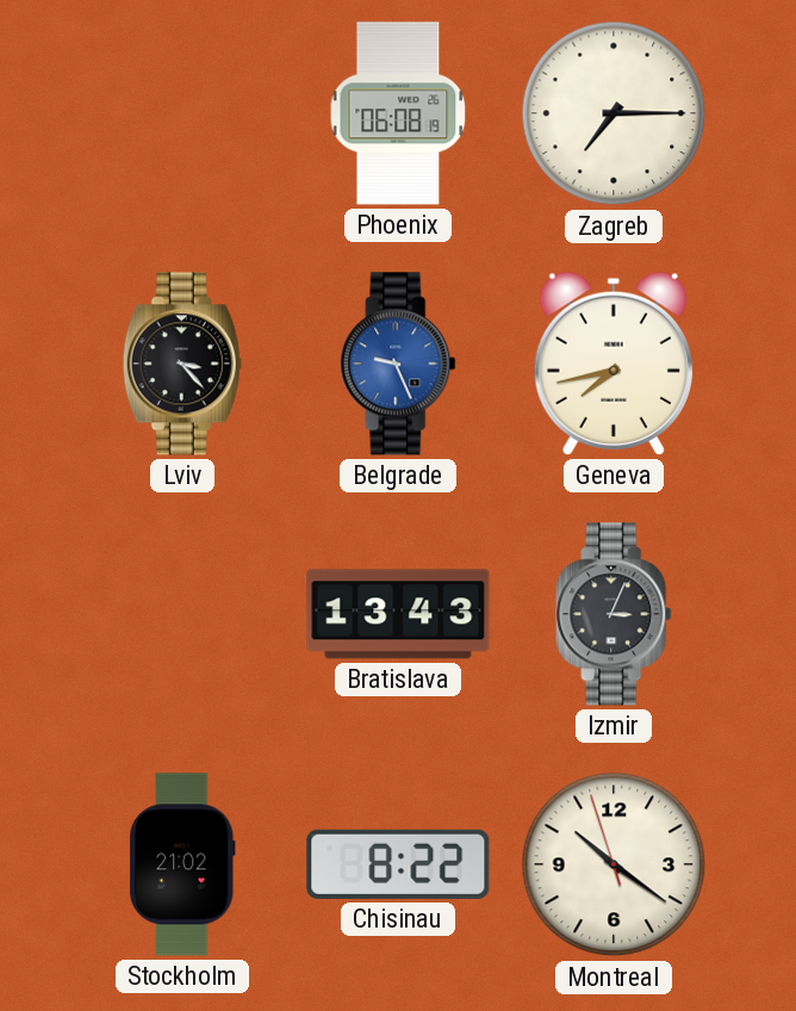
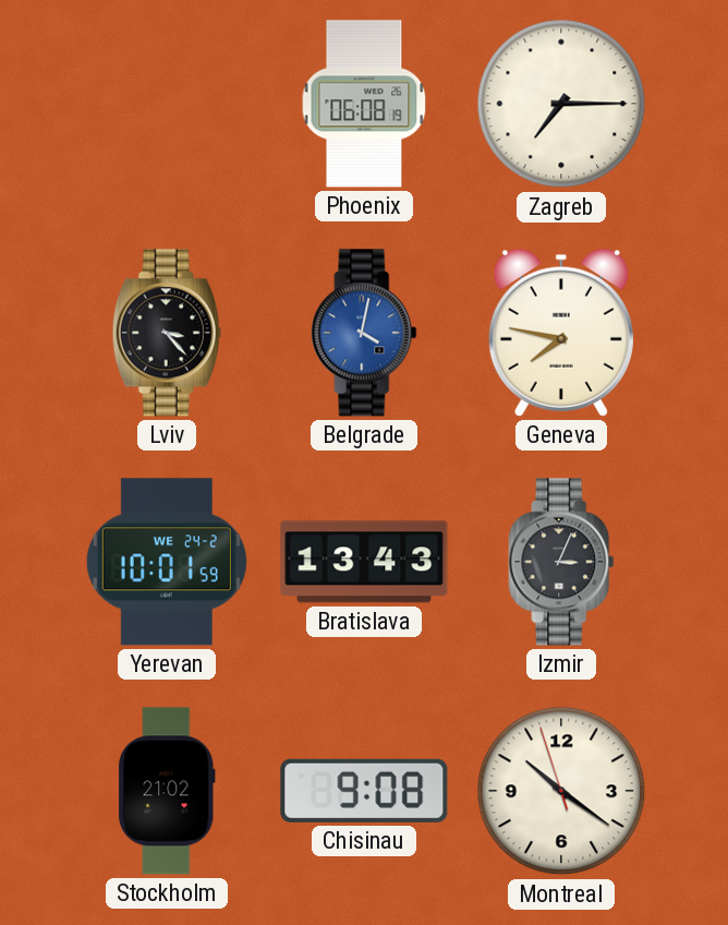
Belgrade: 9:26 -> 4:02 (364, 333)
Geneva: 7:43 -> 7:47 (561, 333)
Yerevan: none -> 10:01 (167, 562)
Chisinau: 8:22 -> 9:08 (364, 791)
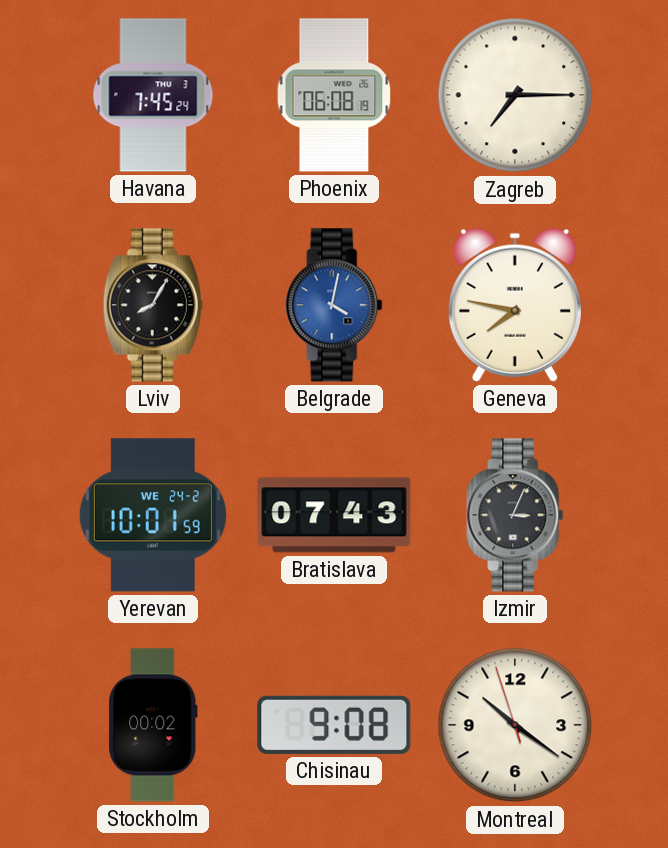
Havana: none -> 7:45 (153, 95)
Lviv: 3:23 -> 8:05 (153, 305)
Bratislava: 13:43 -> 07:43 (334, 515)
Stockholm: 21:02 -> 00:02 (153, 725)
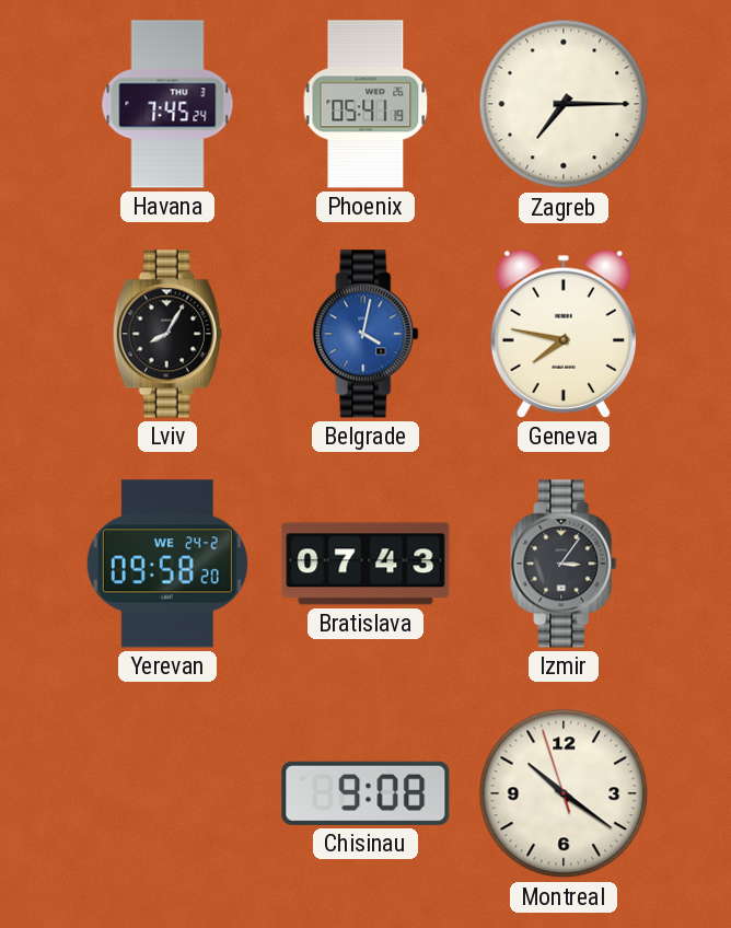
Phoenix: 06:08 -> 05:41 (366, 104)
Yerevan: 10:01 -> 09:58 (167, 564)
Izmir: 3:04 -> 3:06 (564, 564)
Stockholm: 00:02 -> none (153, 725)
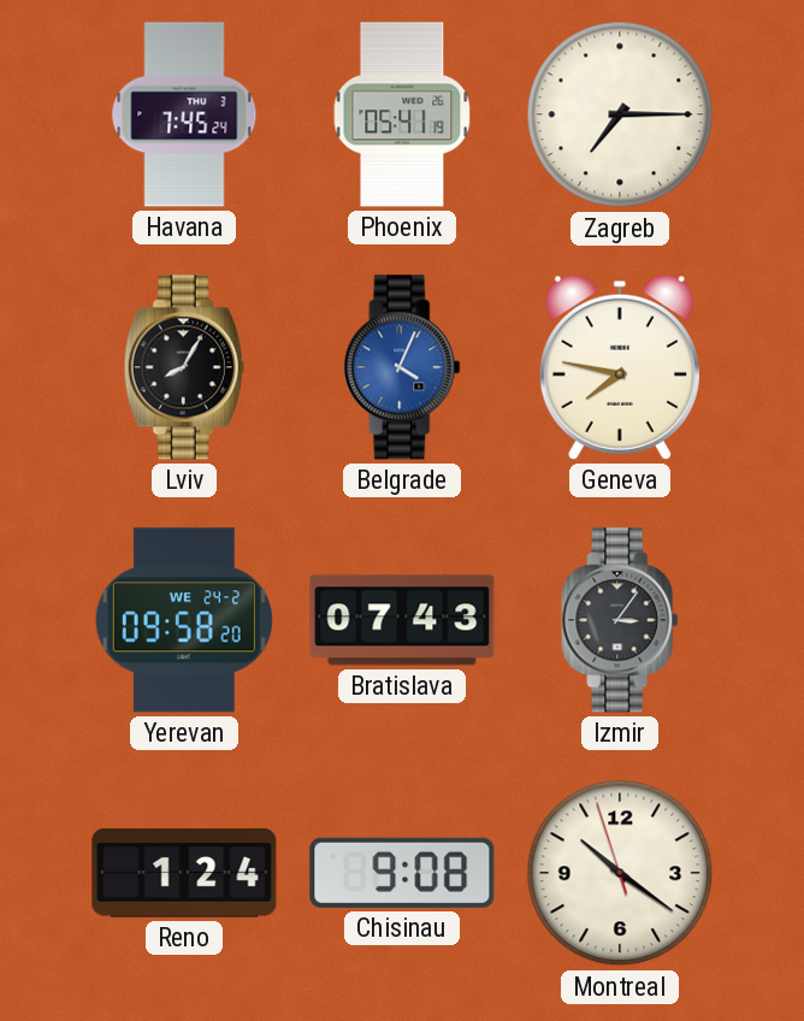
Belgrade: 4:02 -> 4:04 (402, 367)
Reno: none -> 1:24 (184, 873)
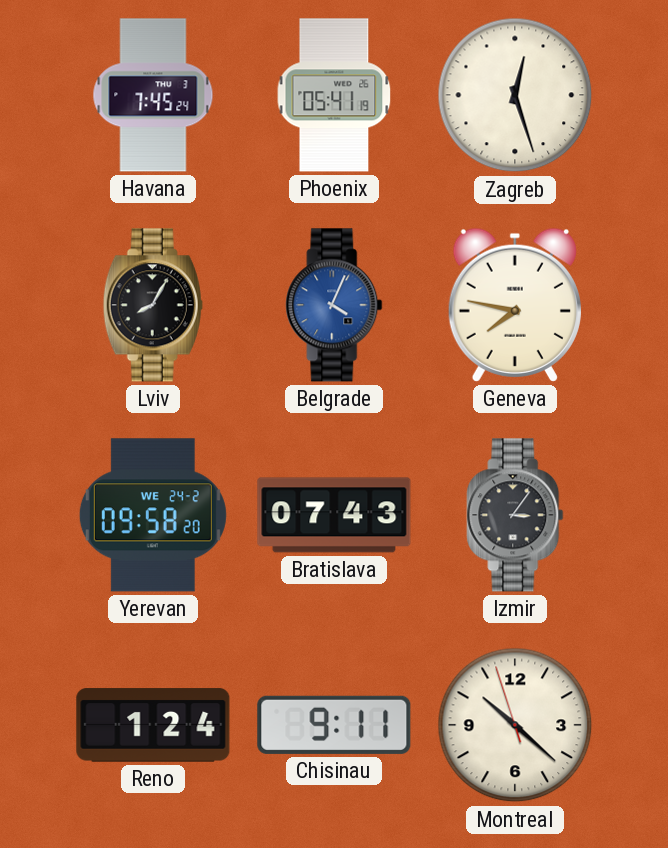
Zagreb: 7:15 -> 12:27 (515, 95)
Chisinau: 9:08 -> 9:11 (334, 725)
Montreal: 10:20 -> 10:21 (515, 725)
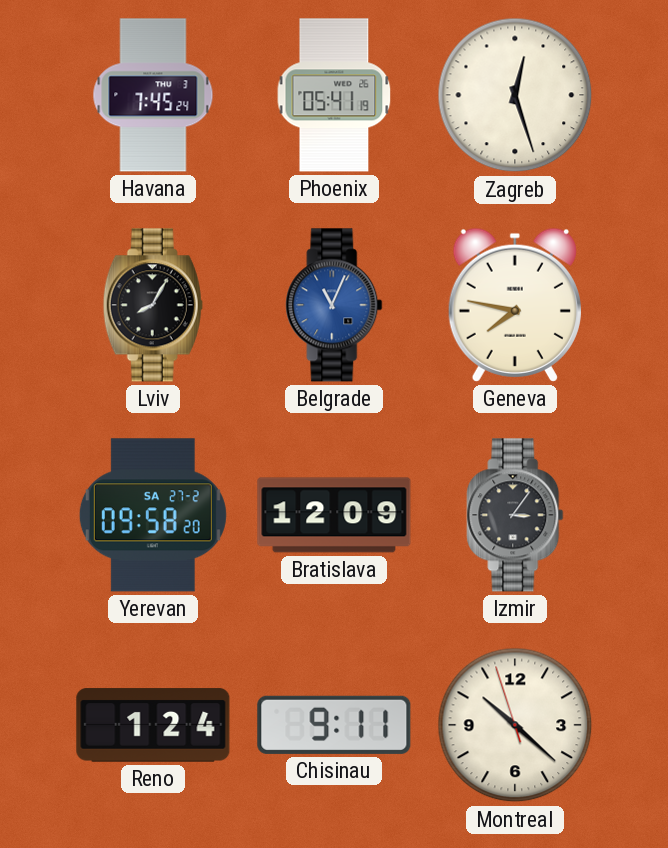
Belgrade: 4:04 -> 11:04 (334, 305)
Yerevan date: WE 24-2 -> SA 27-2 (153, 515)
Bratislava: 07:43 -> 12:09 (334, 515)
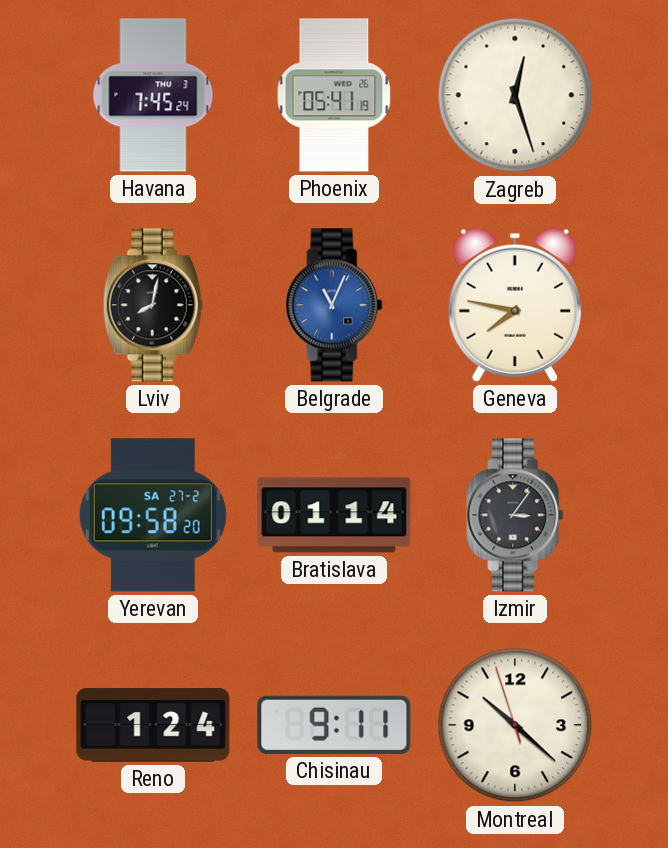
Lviv: 8:05 -> 8:02 (153, 305)
Bratislava: 12:09 -> 01:14 (334, 515)
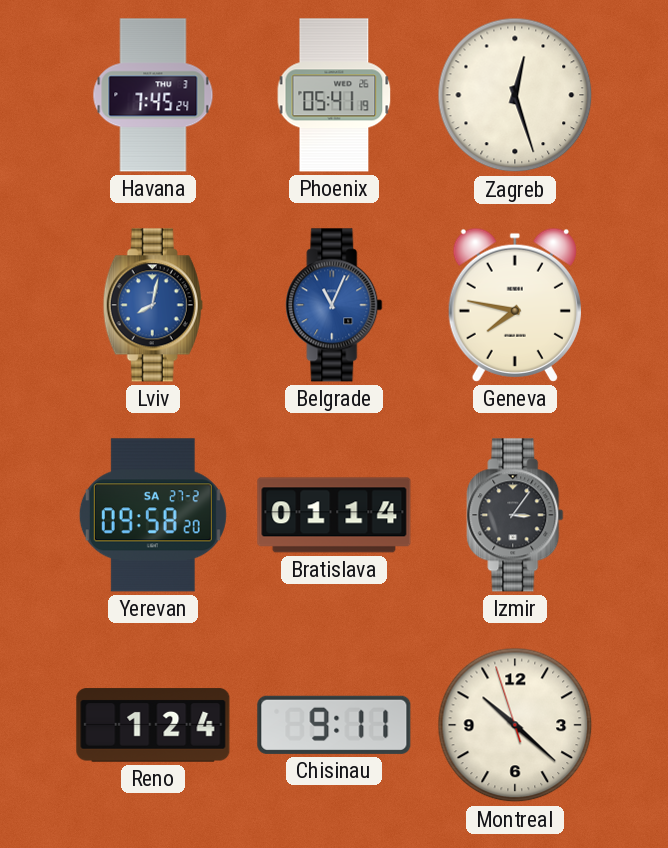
Lviv dial: black -> blue (153, 305)
